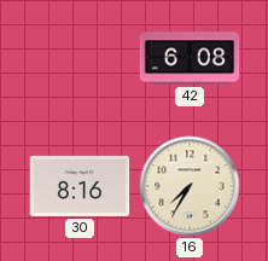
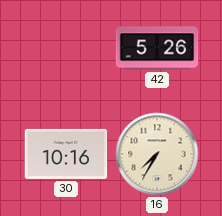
42: 6:08 -> 5:26 (157, 48)
30: 8:16 -> 10:16 (66, 154)
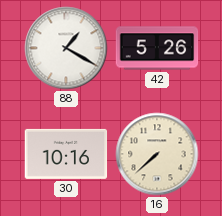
88: none -> 1:20 (66, 48)
16: 7:35 -> 7:38 (157, 154)
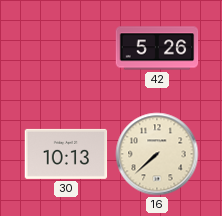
88: 1:20 -> none (66, 48)
30: 10:16 -> 10:13 (66, 154)
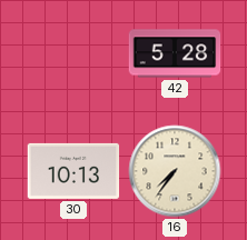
42: 5:26 -> 5:28 (175, 53)
16: 7:38 -> 7:36 (175, 171)
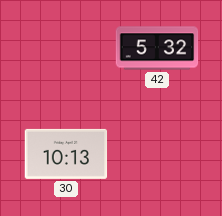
42: 5:28 -> 5:32 (157, 48)
16: 7:36 -> none (175, 171)
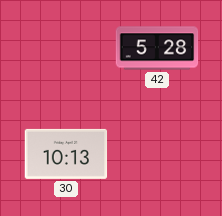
42: 5:32 -> 5:28 (157, 48)
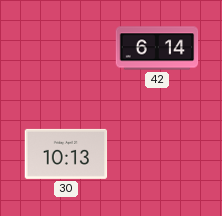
42: 5:28 -> 6:14 (157, 48)
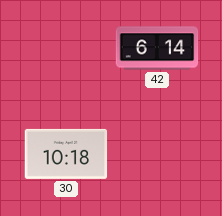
30: 10:13 -> 10:18 (66, 154)
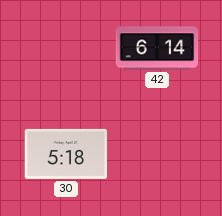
30: 10:18 -> 5:18 (66, 154)
